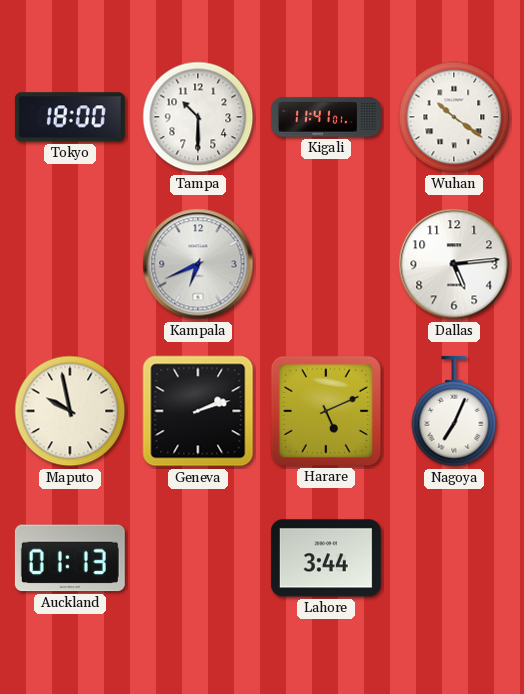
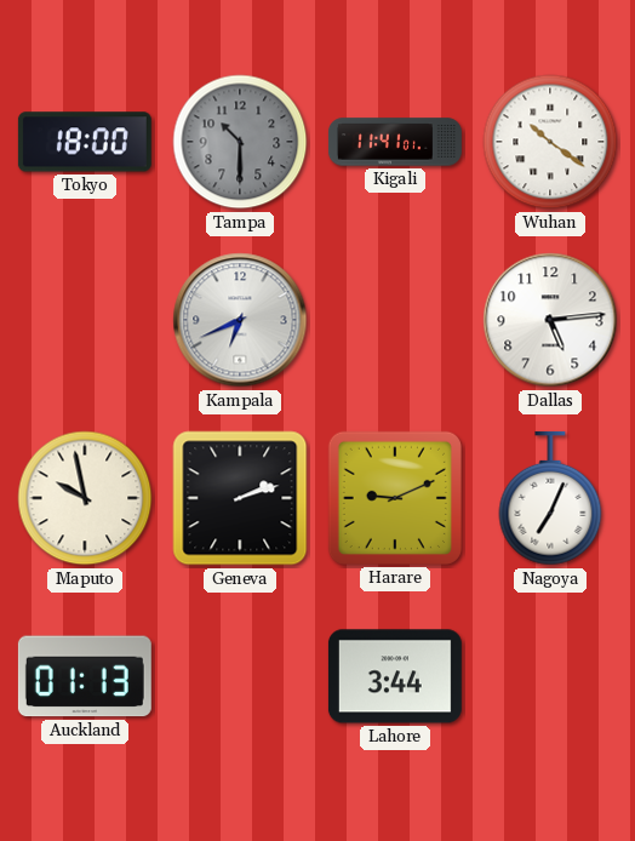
Tampa dial: white -> grey (240, 142)
Harare: 5:11 -> 9:11 (395, 498)
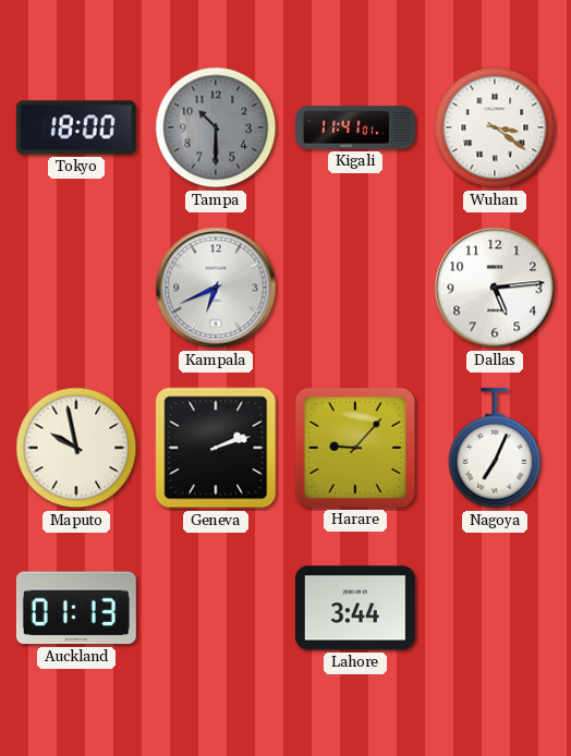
Wuhan: 10:21 -> 3:21 (495, 127)
Harare: 9:11 -> 9:07 (355, 448)
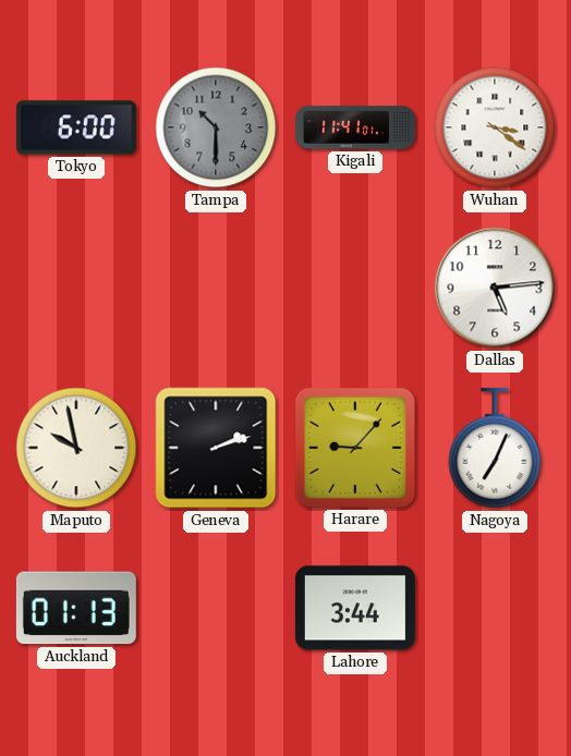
Tokyo: 18:00 -> 6:00 (76, 127)
Kampala: 6:41 -> none (216, 288)
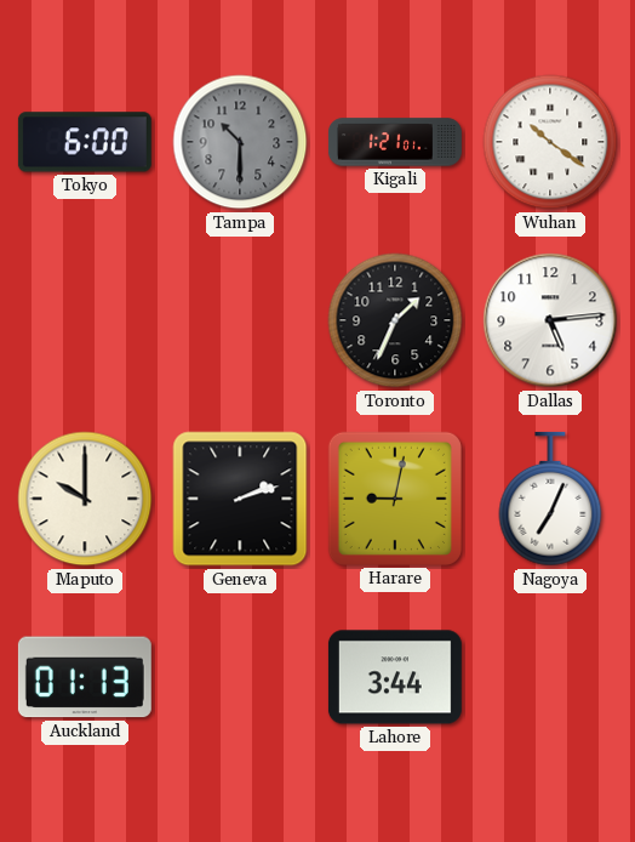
Kigali: 11:41 -> 1:21 (395, 142)
Wuhan: 3:21 -> 10:21 (550, 142)
Toronto: none -> 1:34 (395, 320)
Maputo: 9:58 -> 10:00 (85, 499)
Harare: 9:07 -> 9:02 (395, 499)
